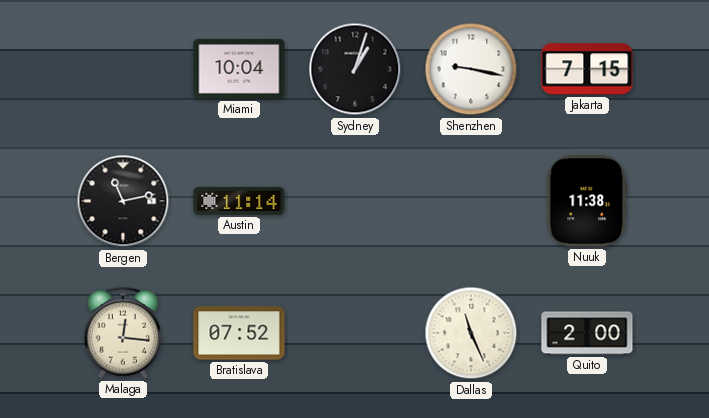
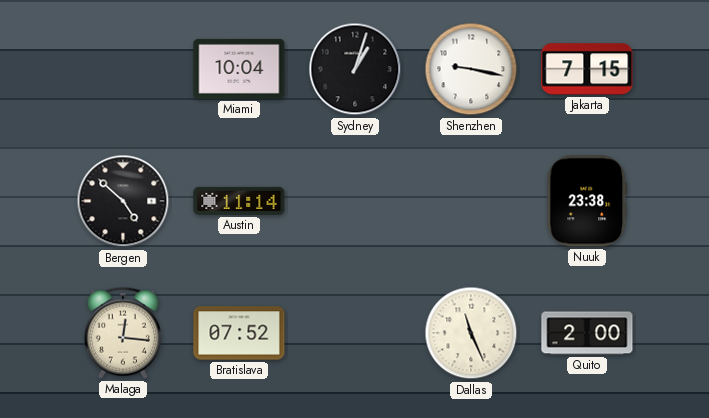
Bergen: 11:13 -> 4:52 (123, 201)
Nuuk: 11:38 -> 23:38 (587, 201)
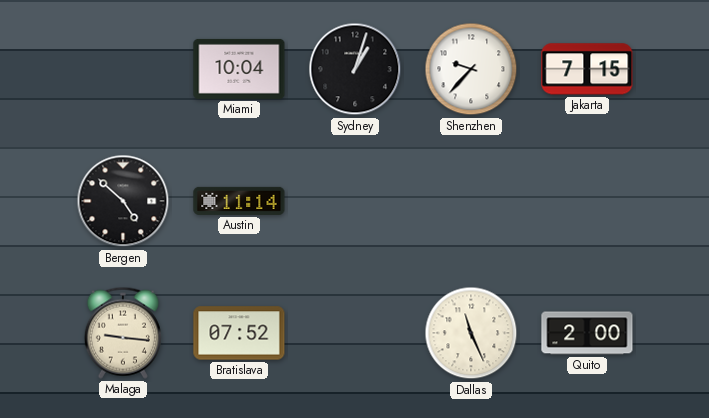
Shenzhen: 9:17 -> 9:37 (471, 69)
Nuuk: 23:38 -> none (587, 201)
Malaga: 12:16 -> 9:16 (123, 333)
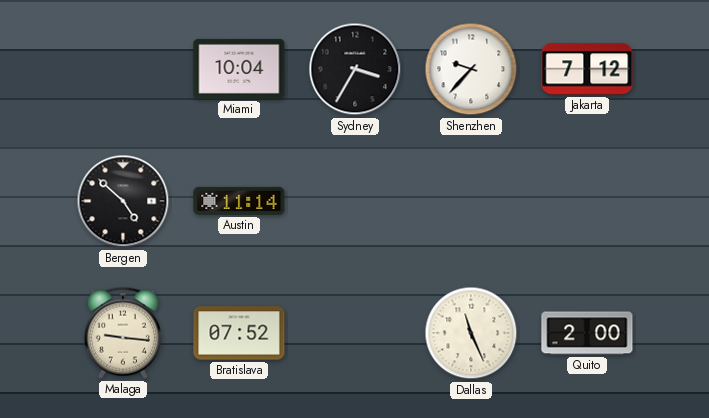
Sydney: 1:03 -> 3:35 (355, 69)
Jakarta: 7:15 -> 7:12 (587, 69)
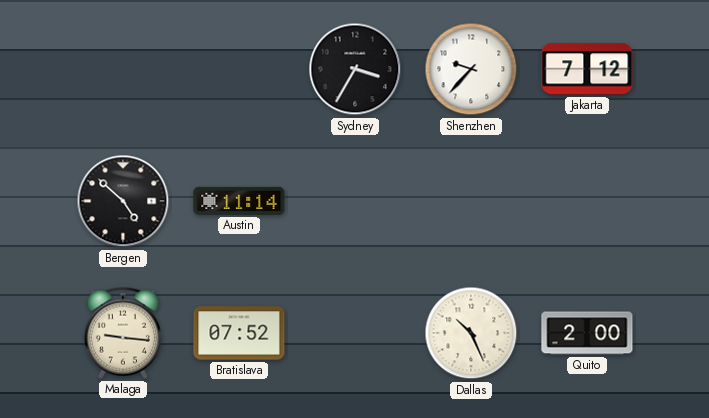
Miami: 10:04 -> none (239, 69)
Dallas: 11:26 -> 10:26 (471, 333)
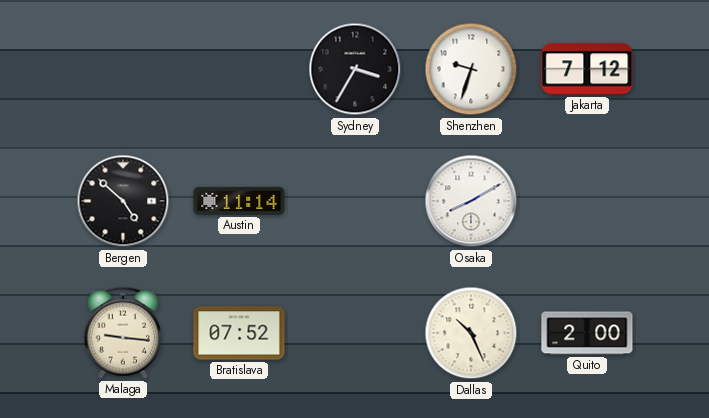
Shenzhen: 9:37 -> 9:33 (471, 69)
Osaka: none -> 8:10 (471, 201)
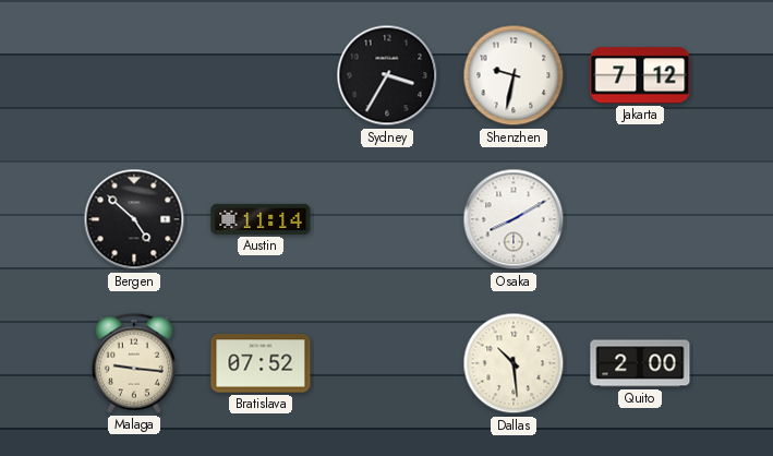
Shenzhen: 9:33 -> 9:32 (514, 75)
Dallas: 10:26 -> 10:29 (514, 363)
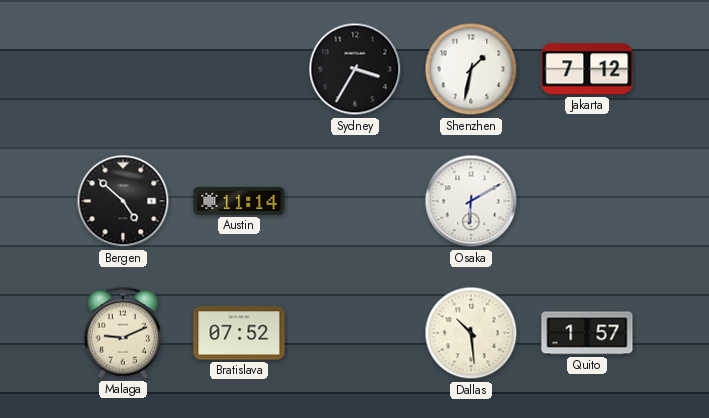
Shenzhen: 9:32 -> 1:32 (471, 69)
Osaka: 8:10 -> 6:10 (471, 201)
Malaga: 9:16 -> 9:11 (123, 333)
Quito: 2:00 -> 1:57 (587, 333)
